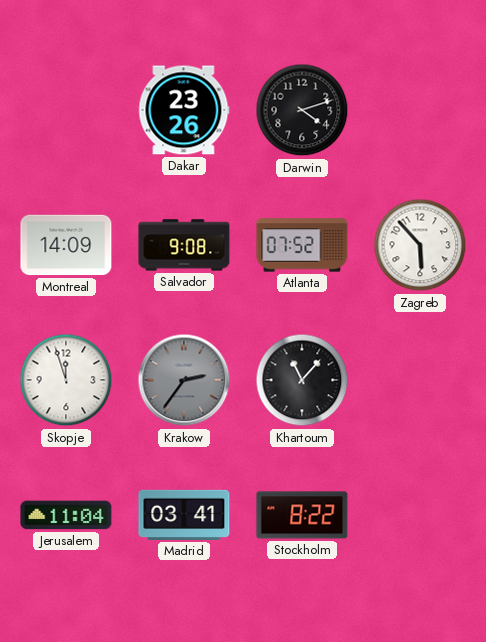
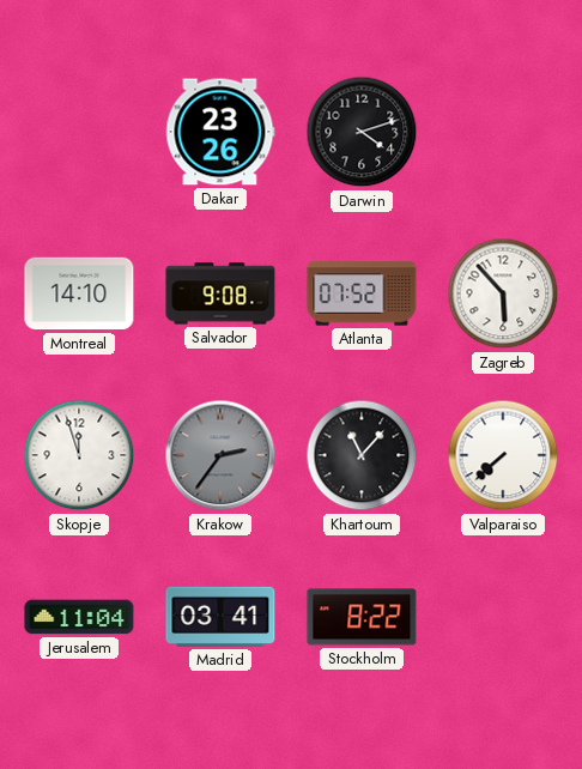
Montreal: 14:09 -> 14:10 (79, 293)
Valparaiso: none -> 7:38 (503, 455)
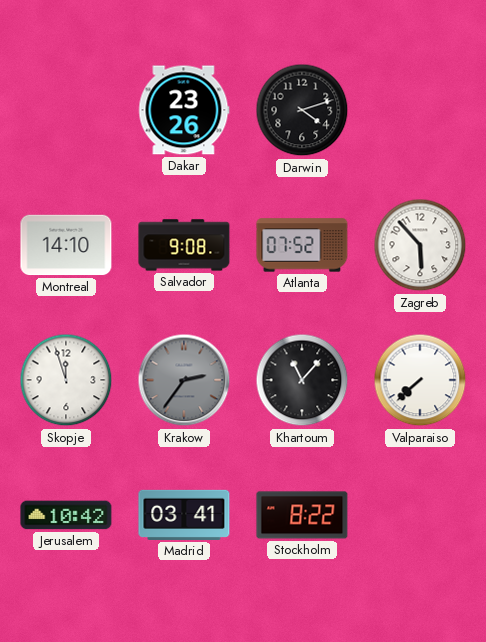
Jerusalem: 11:04 -> 10:42 (66, 515)
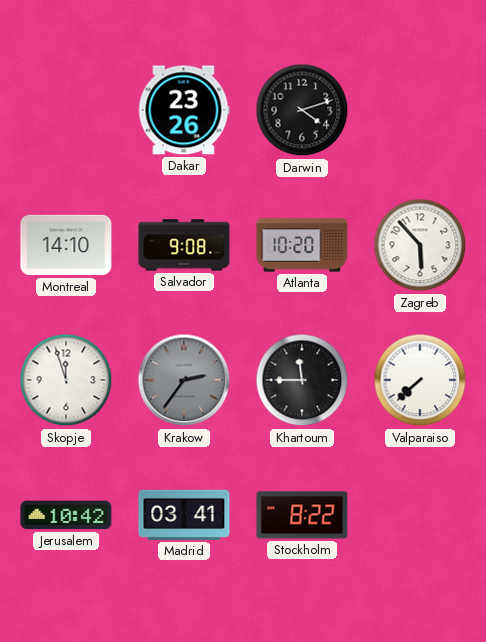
Atlanta: 07:52 -> 10:20 (302, 245)
Khartoum: 11:07 -> 11:45 (302, 380)
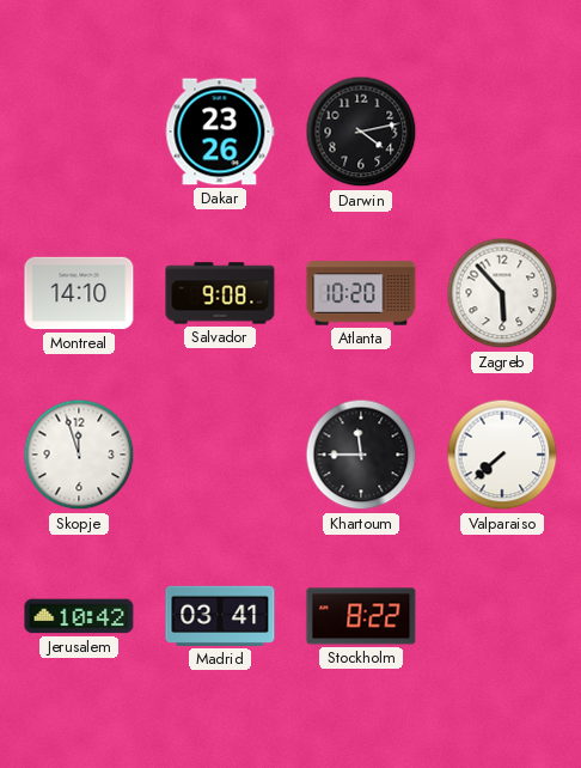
Darwin: 4:12 -> 4:13 (361, 132)
Krakow: 2:36 -> none (184, 380)
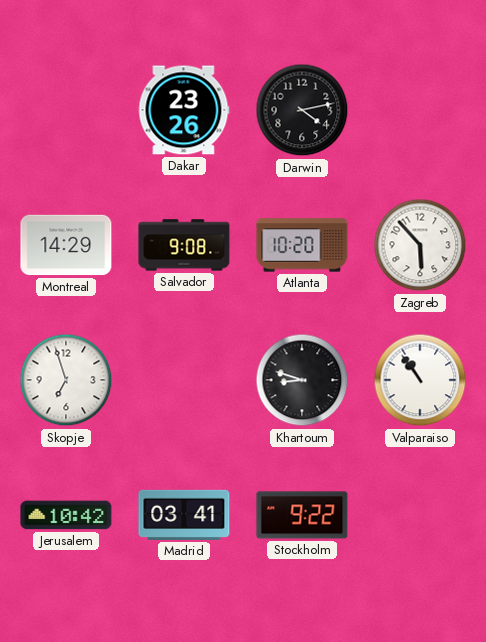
Montreal: 14:10 -> 14:29 (66, 245)
Skopje: 11:57 -> 6:57 (66, 380)
Khartoum: 11:45 -> 8:48 (302, 380)
Valparaiso: 7:38 -> 10:54 (420, 380)
Stockholm: 8:22 -> 9:22 (302, 515)
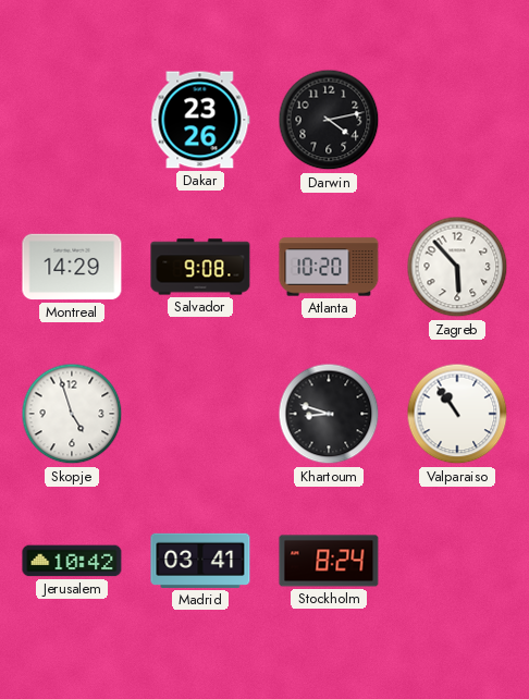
Skopje: 6:57 -> 4:57 (72, 414)
Stockholm: 9:22 -> 8:24 (329, 561)
